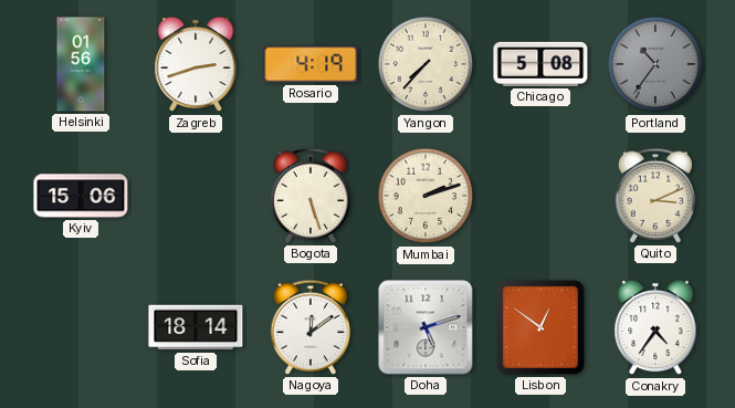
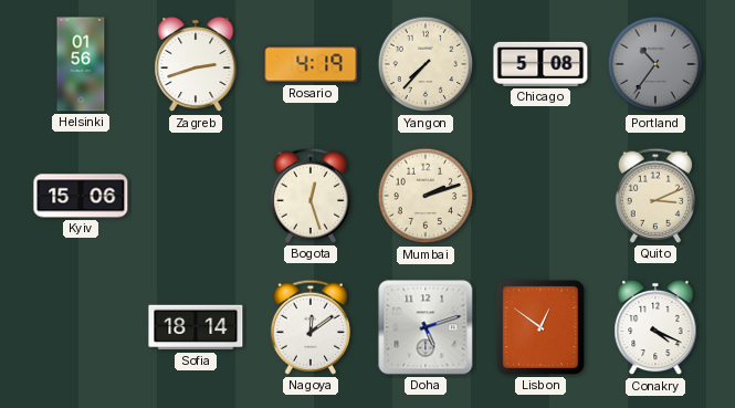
Bogota: 5:27 -> 12:27 (311, 196)
Conakry: 4:36 -> 4:19 (655, 327)
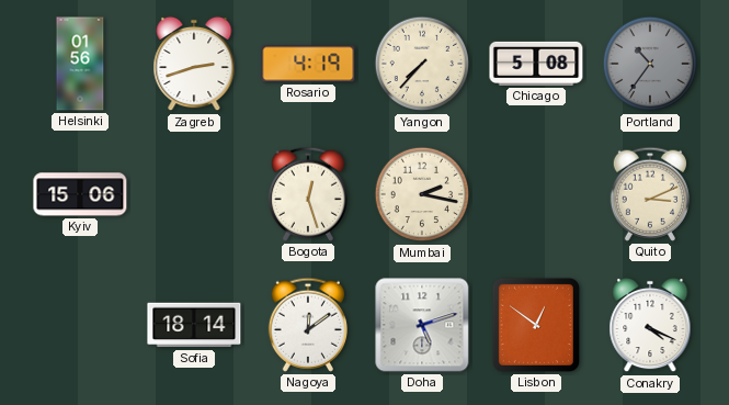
Mumbai: 2:12 -> 2:17 (422, 194)
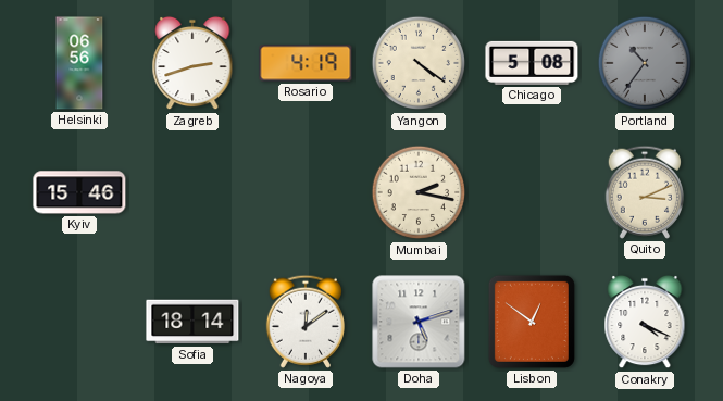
Helsinki: 01:56 -> 06:56 (79, 63)
Yangon: 7:37 -> 4:21 (419, 63)
Kyiv: 15:06 -> 15:46 (79, 192)
Bogota: 12:27 -> none (308, 194)
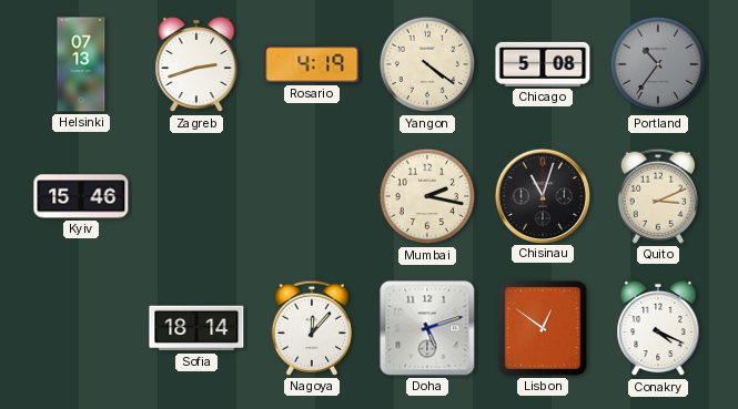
Helsinki: 06:56 -> 07:13 (81, 64)
Chisinau: none -> 11:03 (542, 195)
Nagoya: 12:09 -> 12:07 (312, 328)
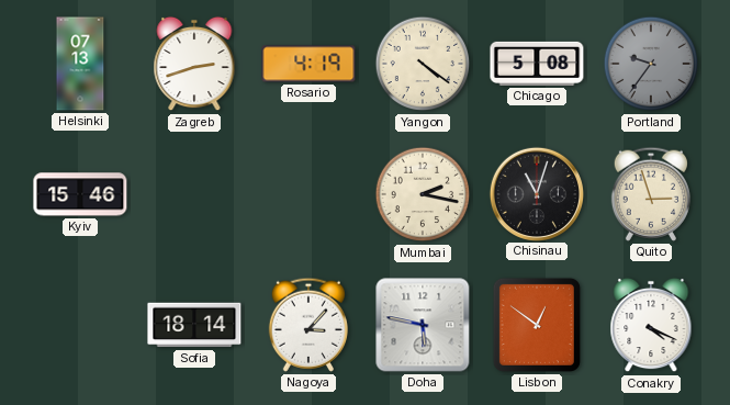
Portland: 10:36 -> 9:36 (651, 64)
Quito: 3:11 -> 2:57 (651, 194)
Nagoya: 12:07 -> 3:07 (308, 325)
Doha: 5:12 -> 5:47 (423, 325)
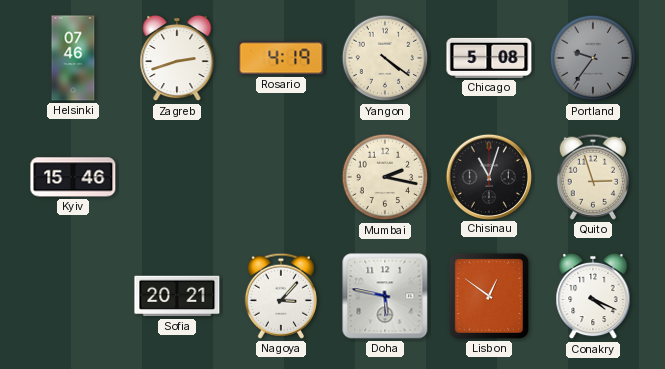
Helsinki: 07:13 -> 07:46 (73, 58)
Sofia: 18:14 -> 20:21 (177, 296)
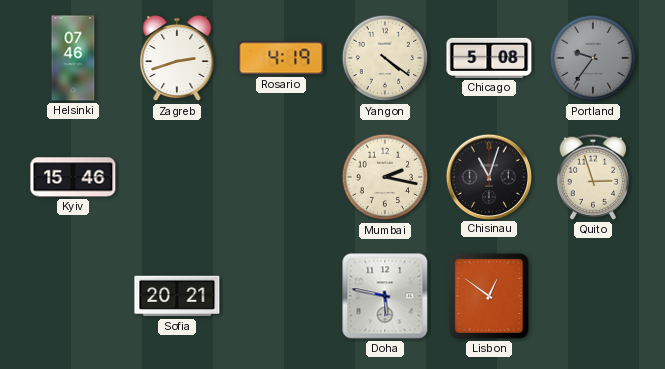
Nagoya: 3:07 -> none (281, 296)
Conakry: 4:19 -> none (593, 296)
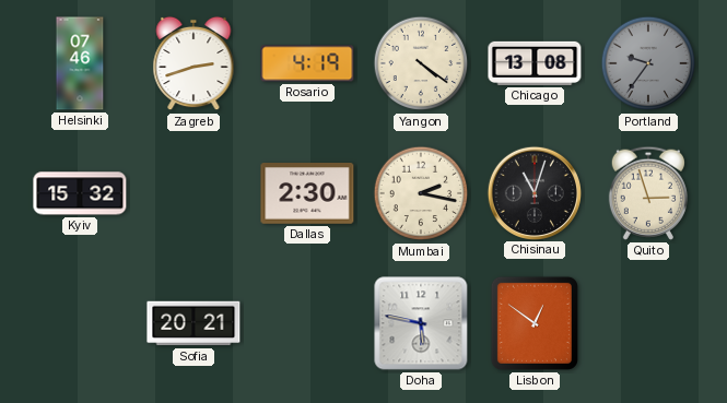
Chicago: 5:08 -> 13:08 (535, 63)
Kyiv: 15:46 -> 15:32 (80, 193)
Dallas: none -> 2:30 (307, 194)
